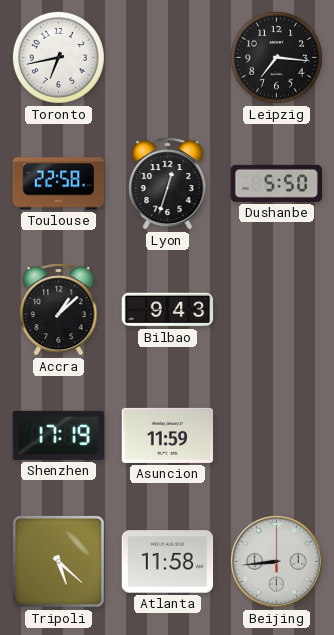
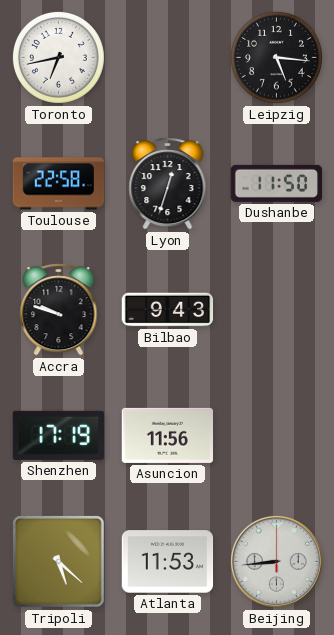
Leipzig: 7:16 -> 5:16 (276, 57)
Dushanbe: 5:50 -> 11:50 (276, 183)
Accra: 1:08 -> 9:48 (59, 310)
Asuncion: 11:59 -> 11:56 (168, 435)
Atlanta: 11:58 -> 11:53 (168, 562)
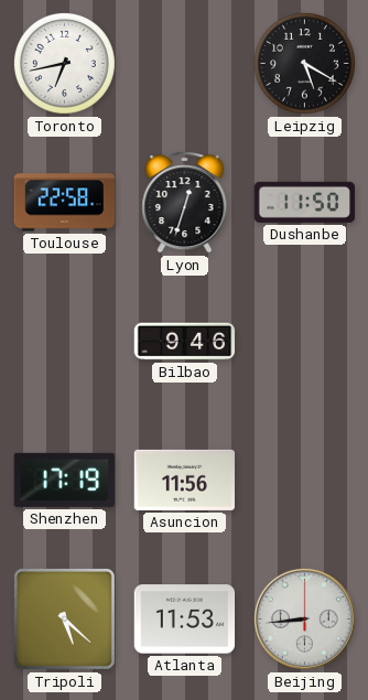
Leipzig: 5:16 -> 5:20 (304, 63)
Accra: 9:48 -> none (59, 310)
Bilbao: 9:43 -> 9:46 (185, 342)
